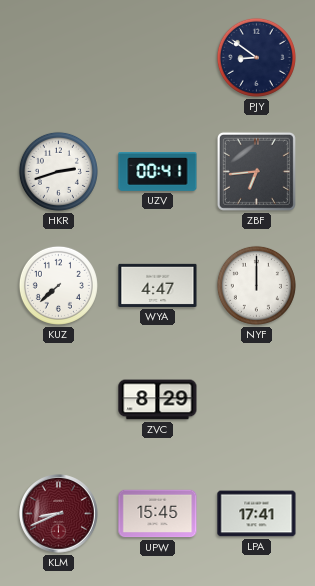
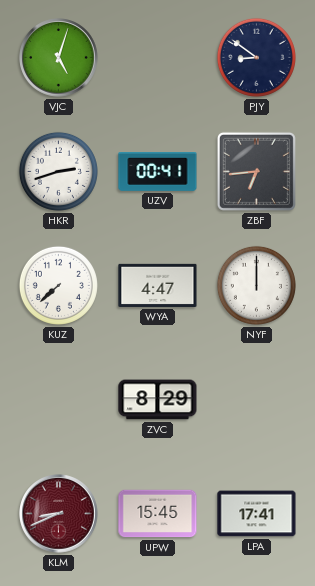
VJC: none -> 5:03 (59, 58)
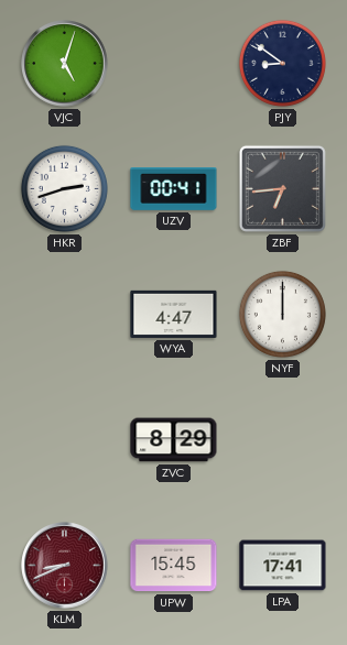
KUZ: 7:38 -> none (58, 285)
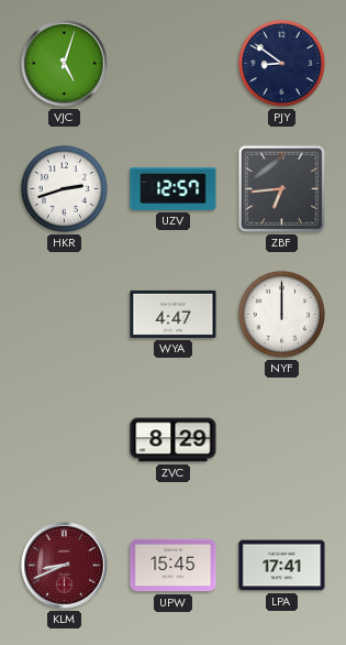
UZV: 00:41 -> 12:57 (174, 189)
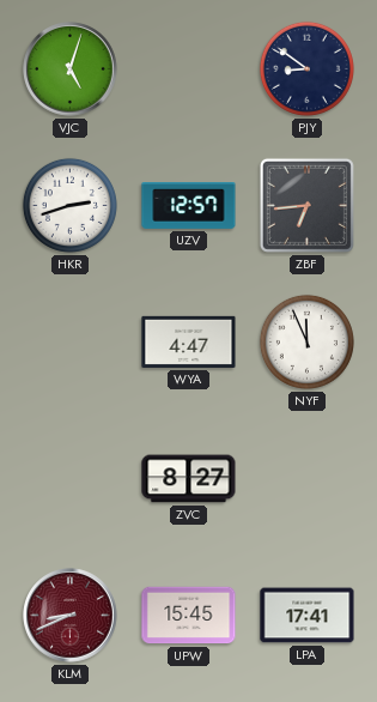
NYF: 12:00 -> 11:56 (306, 341)
ZVC: 8:29 -> 8:27 (189, 479)
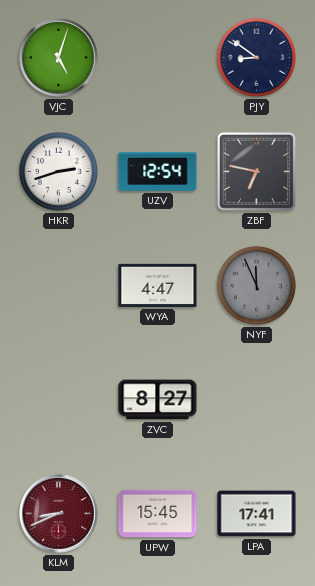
UZV: 12:57 -> 12:54 (158, 172)
ZBF: 6:44 -> 6:47 (256, 171)
NYF dial: white -> grey (256, 285)
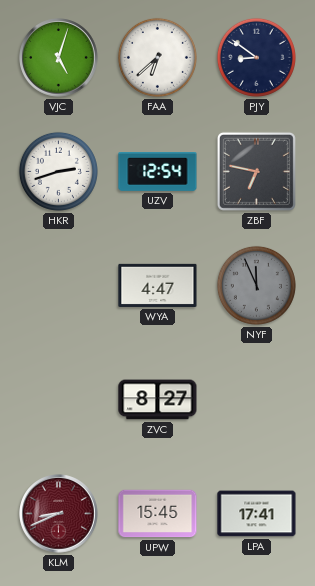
FAA: none -> 6:38 (157, 57)
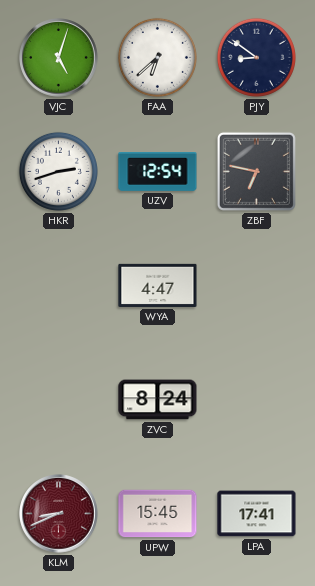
NYF: 11:56 -> none (256, 285)
ZVC: 8:27 -> 8:24 (158, 400)
